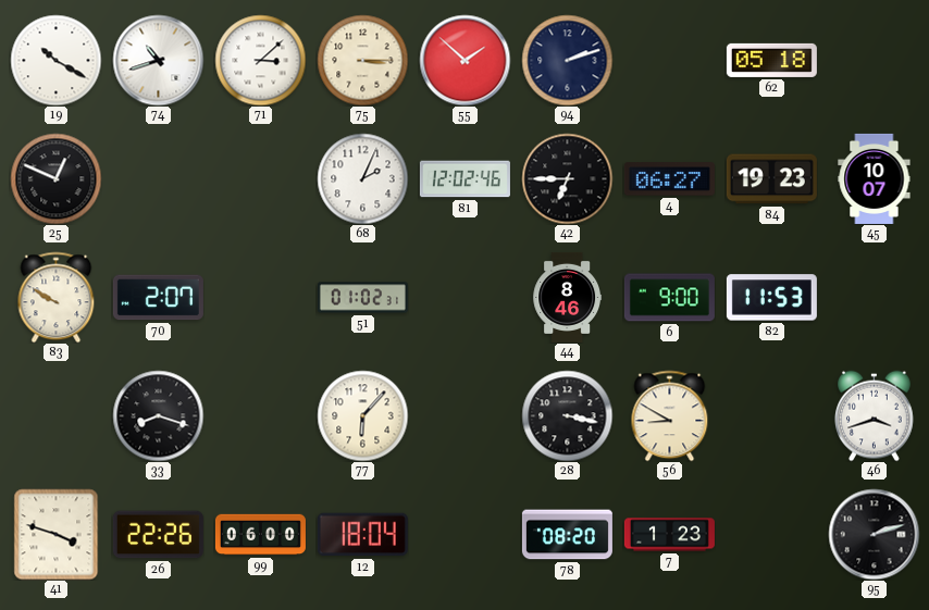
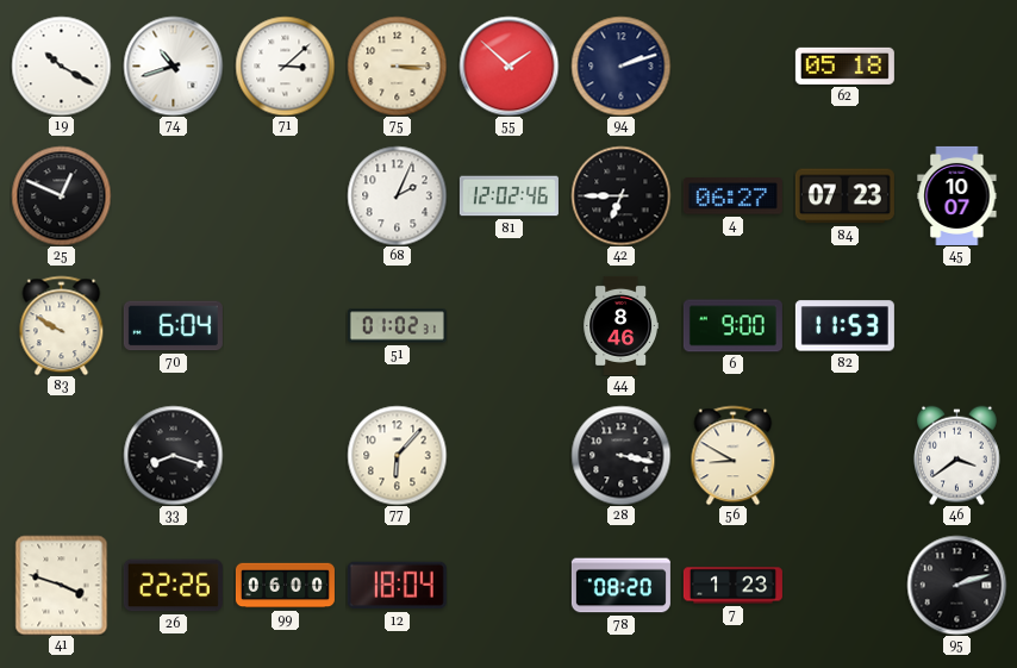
84: 19:23 -> 07:23 (844, 196)
70: 2:07 -> 6:04 (173, 326)
46: 3:42 -> 3:39 (957, 455)
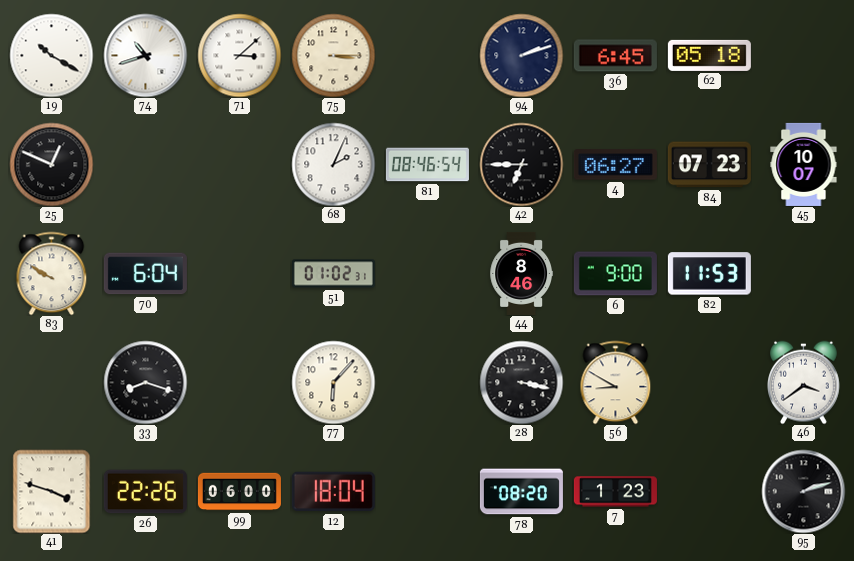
55: 1:52 -> none (509, 65)
36: none -> 6:45 (615, 56)
81: 12:02 -> 08:46 (427, 165)
